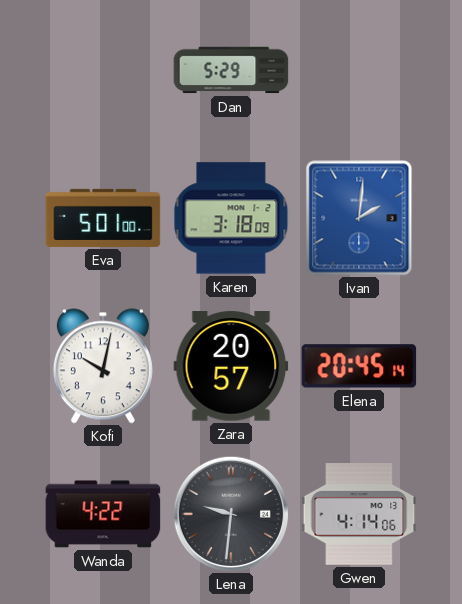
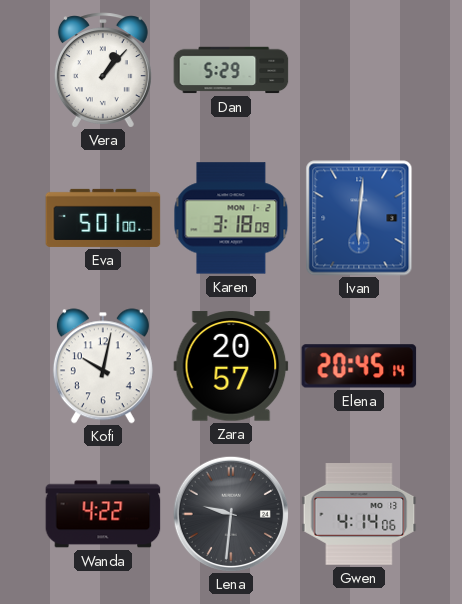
Vera: none -> 1:07 (103, 70)
Ivan: 2:01 -> 6:01 (359, 218)
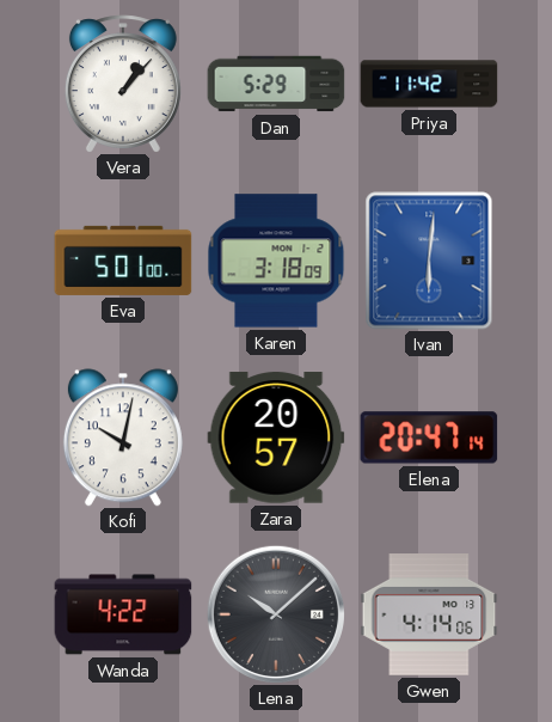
Priya: none -> 11:42 (429, 84)
Elena: 20:45 -> 20:47 (429, 438)
Lena: 9:31 -> 10:08 (276, 614)
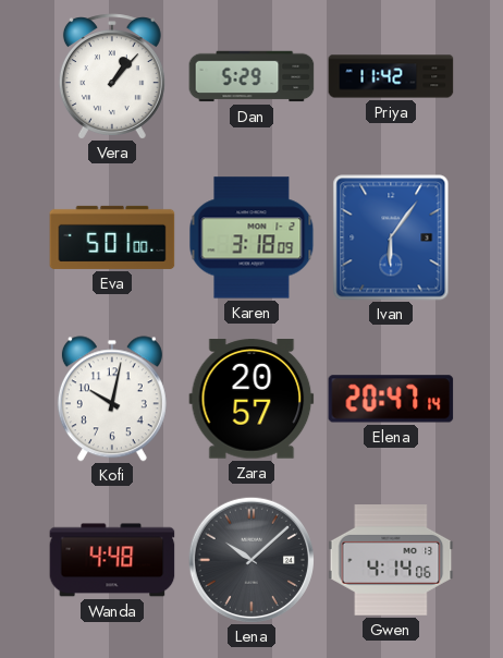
Ivan: 6:01 -> 6:06 (391, 237)
Wanda: 4:22 -> 4:48 (112, 560)
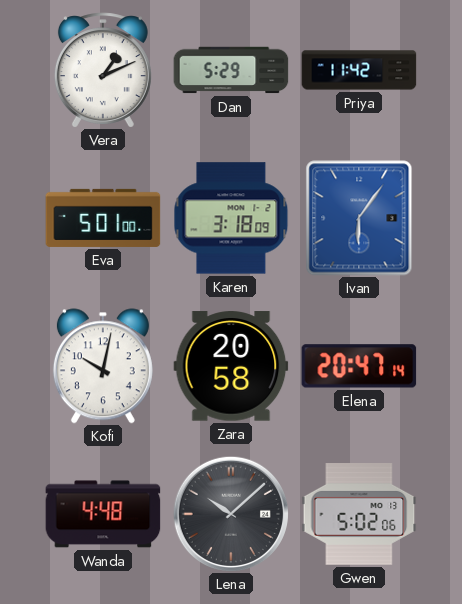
Vera: 1:07 -> 1:11 (103, 70)
Zara: 20:57 -> 20:58 (231, 366)
Gwen: 4:14 -> 5:02 (359, 514)
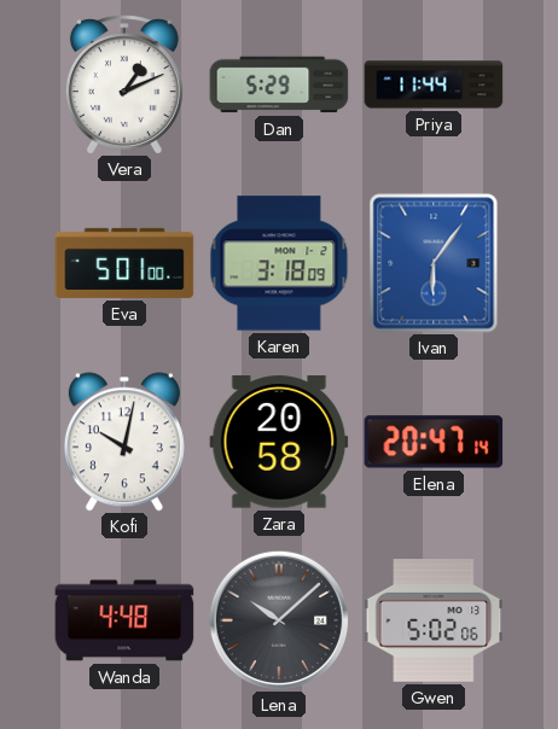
Priya: 11:42 -> 11:44 (434, 84)
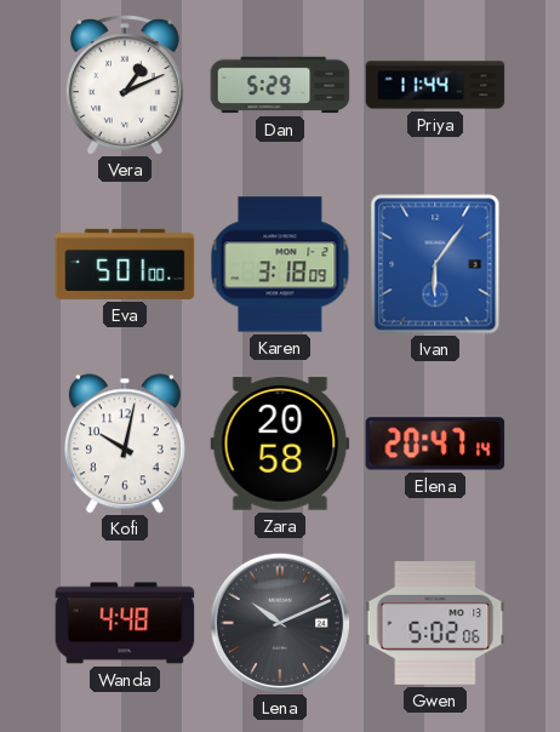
Lena: 10:08 -> 10:11 (280, 623)
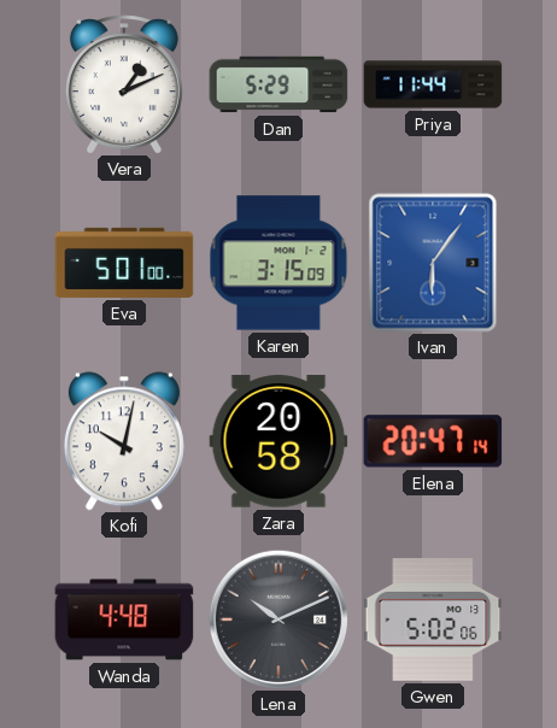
Karen: 3:18 -> 3:15 (278, 263)
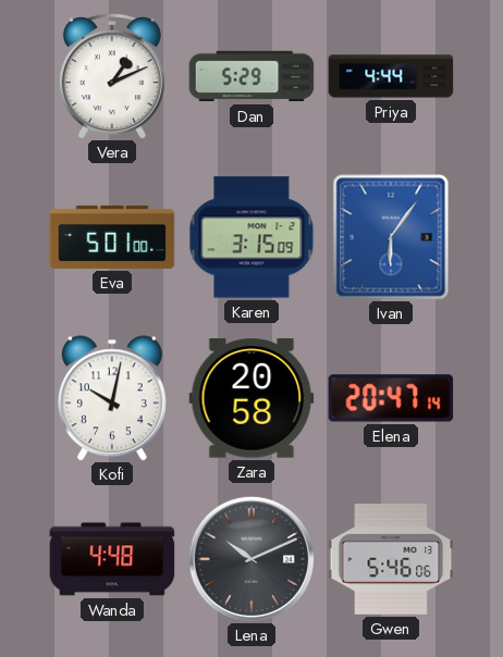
Priya: 11:44 -> 4:44 (391, 76)
Gwen: 5:02 -> 5:46 (391, 559)
